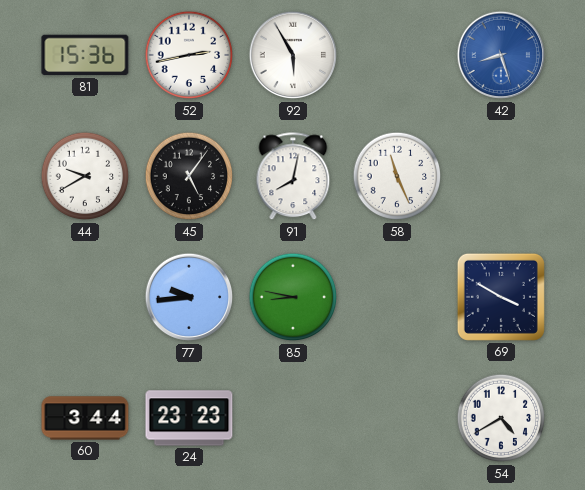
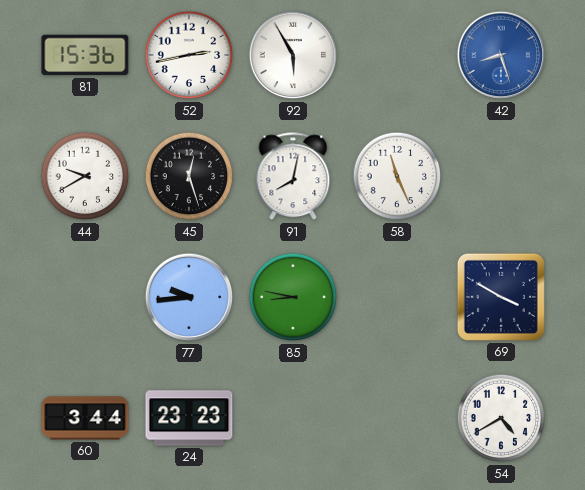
45: 5:06 -> 12:27 (189, 176)
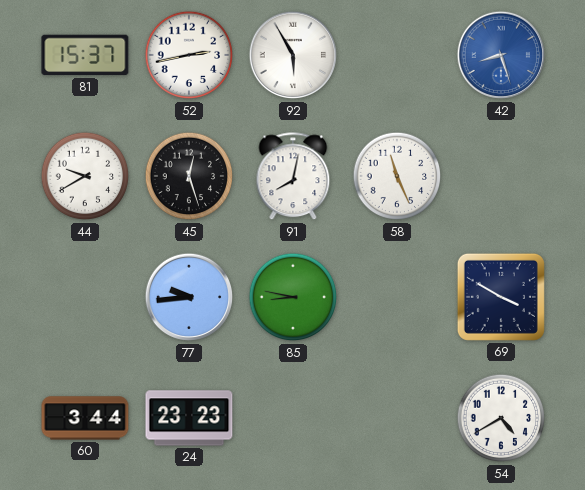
81: 15:36 -> 15:37 (85, 55)
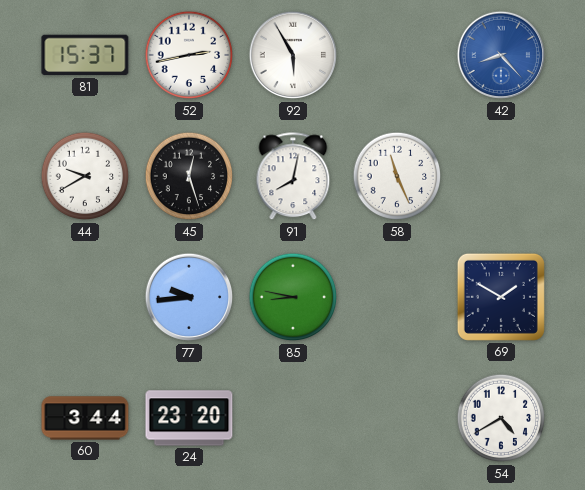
42: 8:27 -> 8:23 (501, 55)
69: 3:50 -> 1:50 (501, 297)
24: 23:23 -> 23:20 (189, 418)
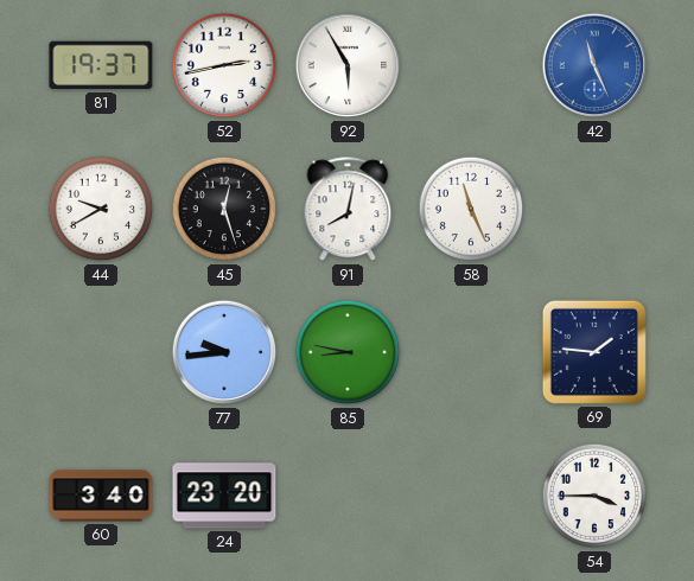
81: 15:37 -> 19:37 (101, 65)
42: 8:23 -> 11:26 (594, 65)
69: 1:50 -> 1:46 (594, 352)
60: 3:44 -> 3:40 (101, 496)
54: 4:40 -> 3:45 (594, 496)
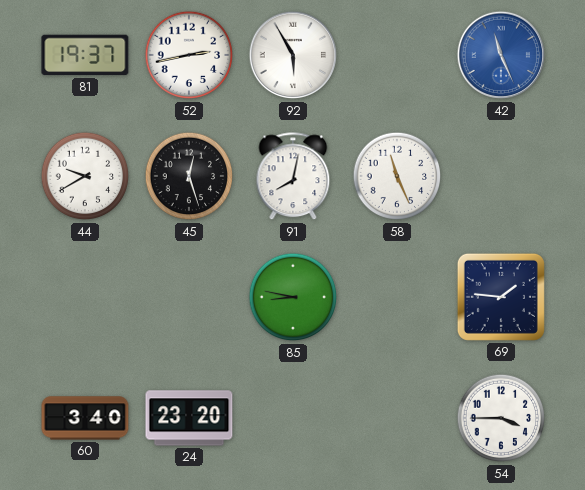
77: 9:44 -> none (224, 352)
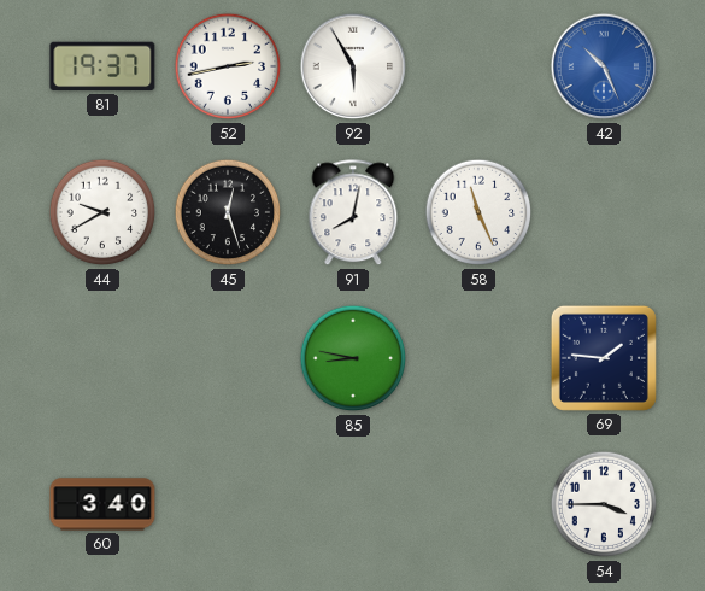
42: 11:26 -> 10:26 (604, 66)
24: 23:20 -> none (189, 418)
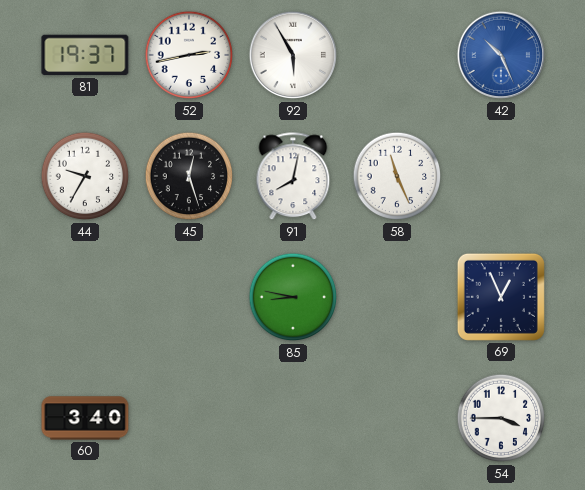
44: 9:40 -> 9:35 (85, 176)
69: 1:46 -> 12:56 (501, 297)
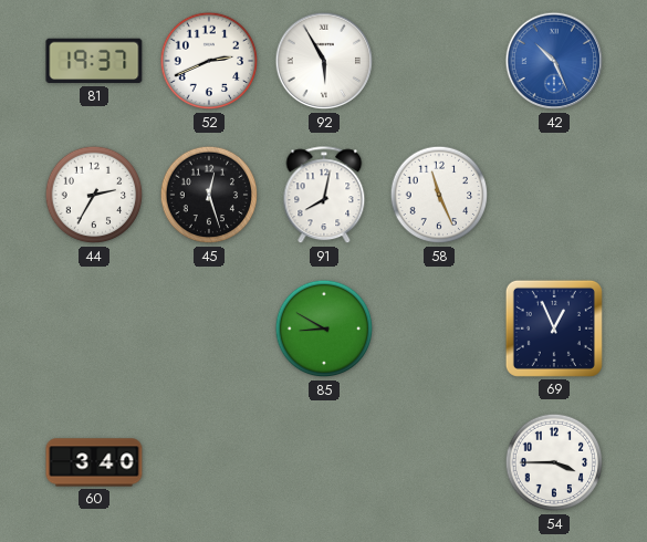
52: 2:43 -> 2:41 (209, 61)
44: 9:35 -> 2:35 (94, 195)
85: 8:47 -> 8:50 (324, 329)
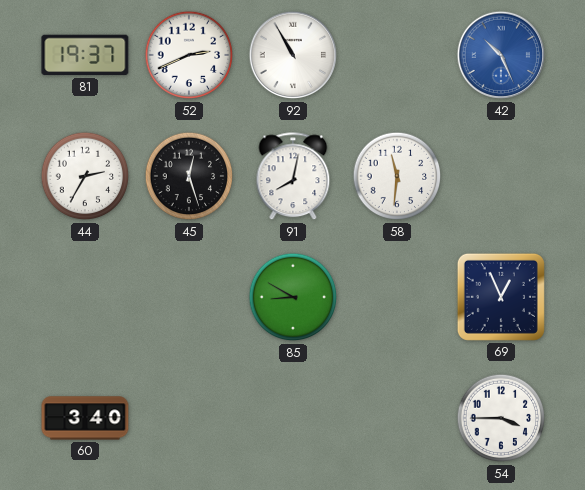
92: 5:55 -> 10:55 (293, 55)
58: 11:26 -> 11:31 (397, 176)
